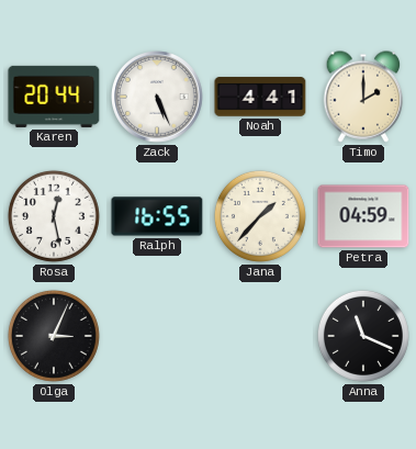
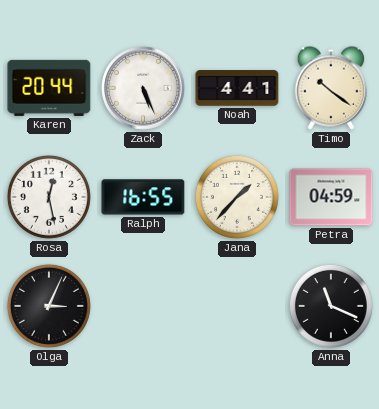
Timo: 2:00 -> 10:21 (331, 88)
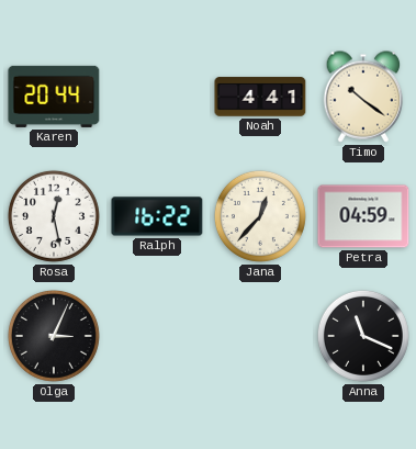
Zack: 5:26 -> none (144, 89)
Ralph: 16:55 -> 16:22 (157, 216)
Jana: 1:37 -> 12:37 (260, 216)
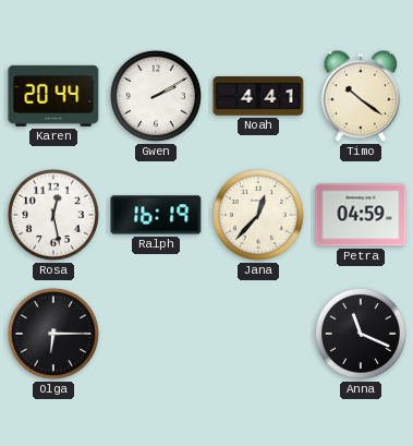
Gwen: none -> 2:10 (156, 96)
Ralph: 16:22 -> 16:19 (156, 215)
Olga: 3:04 -> 6:15 (53, 334)
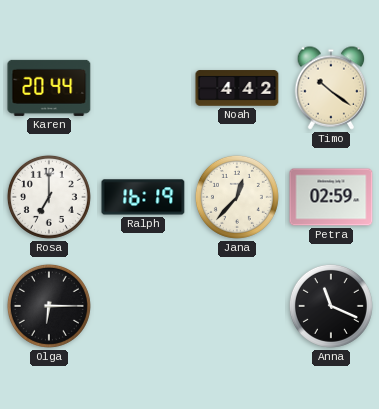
Gwen: 2:10 -> none (156, 96)
Noah: 4:41 -> 4:42 (237, 88)
Rosa: 12:28 -> 7:00 (49, 197)
Petra: 04:59 -> 02:59 (331, 197)
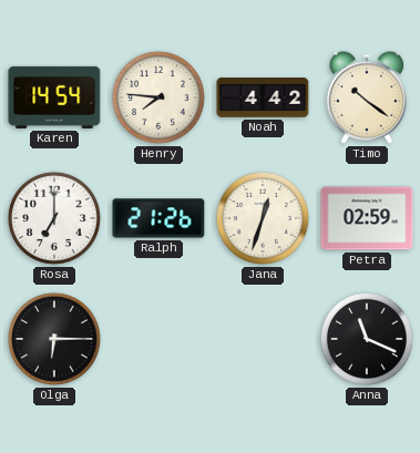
Karen: 20:44 -> 14:54 (54, 97)
Henry: none -> 7:46 (158, 97)
Ralph: 16:19 -> 21:26 (158, 218)
Jana: 12:37 -> 12:33 (263, 218)
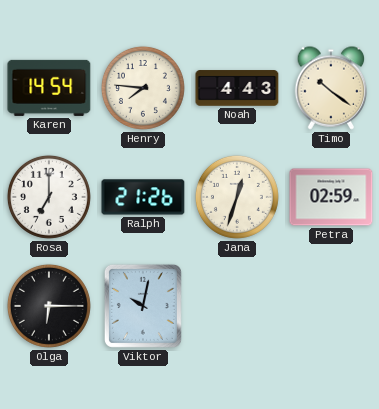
Noah: 4:42 -> 4:43 (237, 88)
Viktor: none -> 10:02 (143, 306)
Anna: 11:19 -> none (367, 339)
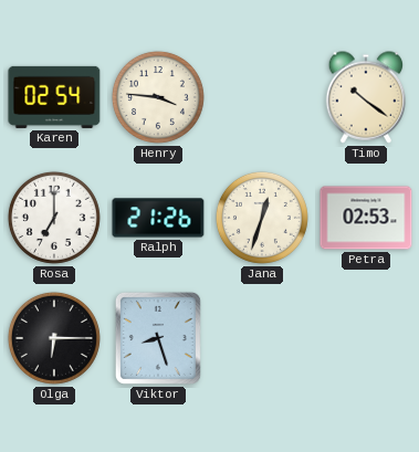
Karen: 14:54 -> 02:54 (54, 97)
Henry: 7:46 -> 3:46 (158, 97)
Noah: 4:43 -> none (237, 88)
Petra: 02:59 -> 02:53 (366, 218)
Viktor: 10:02 -> 8:27 (158, 338)
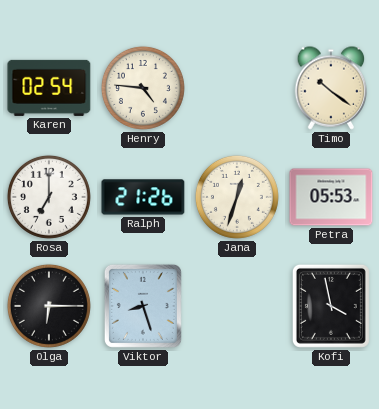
Henry: 3:46 -> 4:46 (143, 88)
Petra: 02:53 -> 05:53 (331, 197)
Kofi: none -> 3:58 (331, 306)
